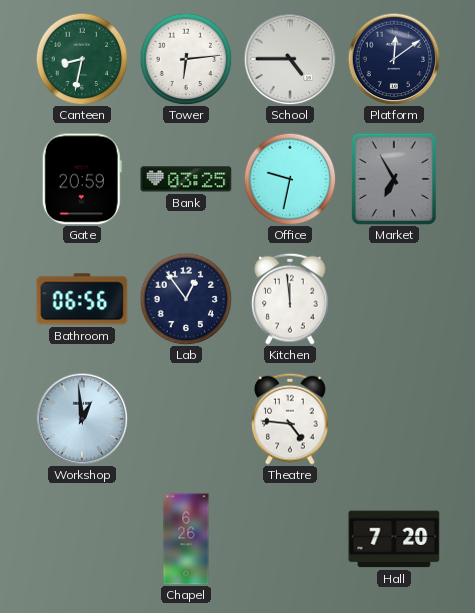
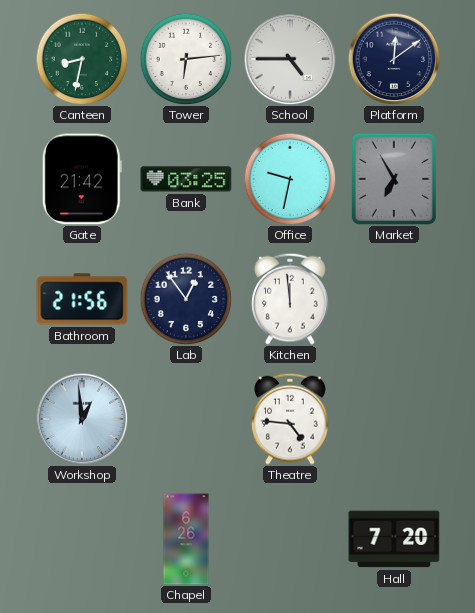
Gate: 20:59 -> 21:42 (82, 179)
Bathroom: 06:56 -> 21:56 (82, 299)
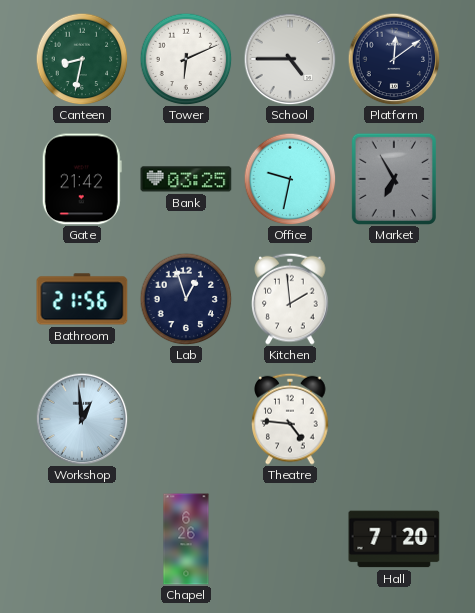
Tower: 6:14 -> 6:11 (186, 59)
Lab: 12:54 -> 12:57 (186, 299)
Kitchen: 11:59 -> 1:59 (290, 299)
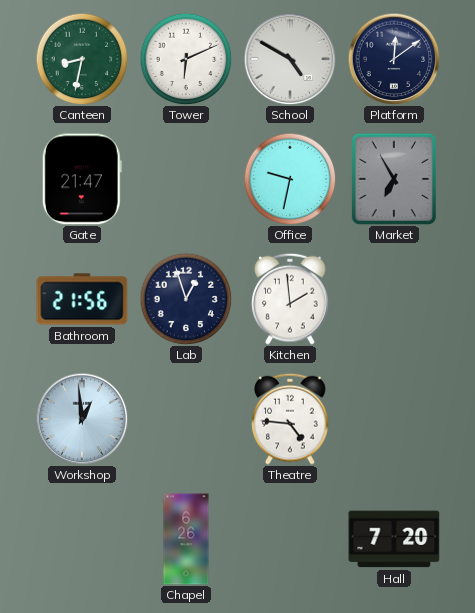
School: 4:45 -> 4:50 (290, 59)
Gate: 21:42 -> 21:47 (82, 179)
Bank: 03:25 -> none (186, 179)
